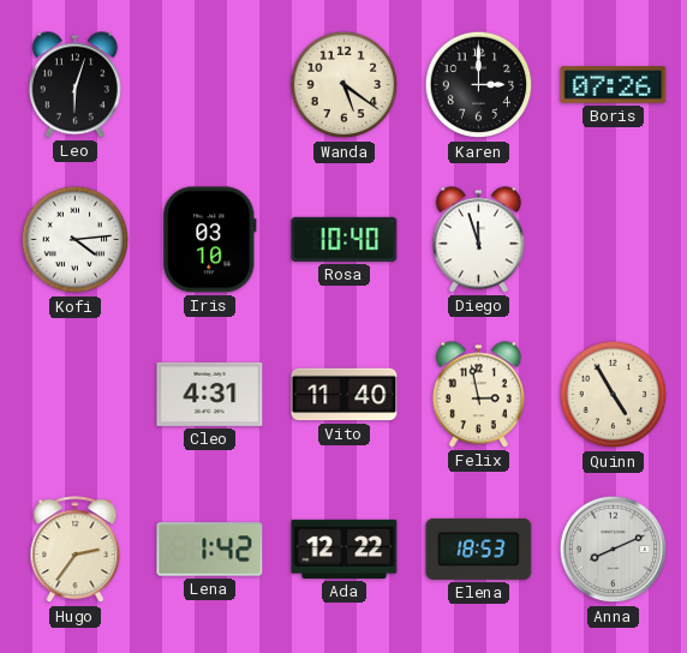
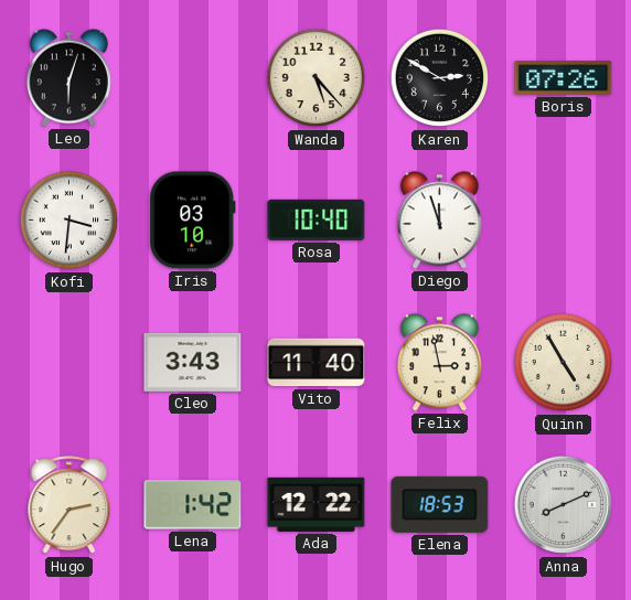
Wanda: 5:21 -> 5:23 (317, 78)
Karen: 3:00 -> 2:50 (440, 78)
Kofi: 4:14 -> 3:31 (69, 221)
Cleo: 4:31 -> 3:43 (193, 362)
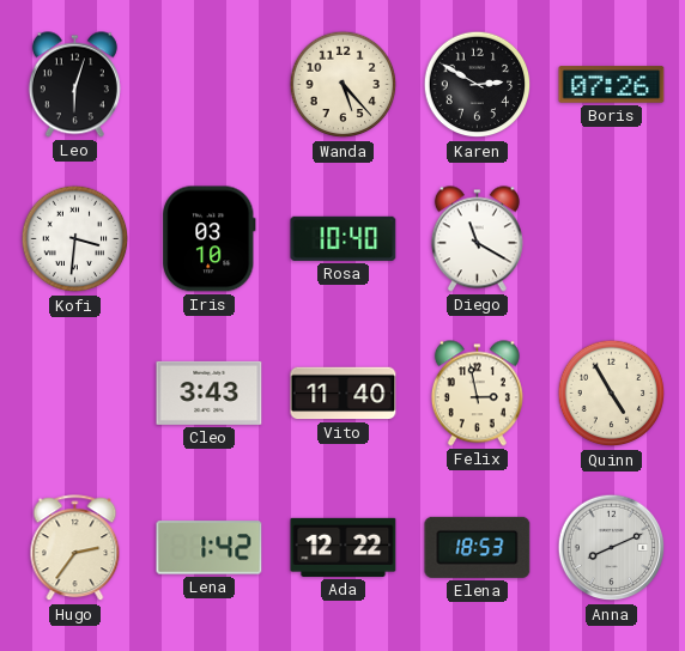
Diego: 11:57 -> 11:20 (477, 239)
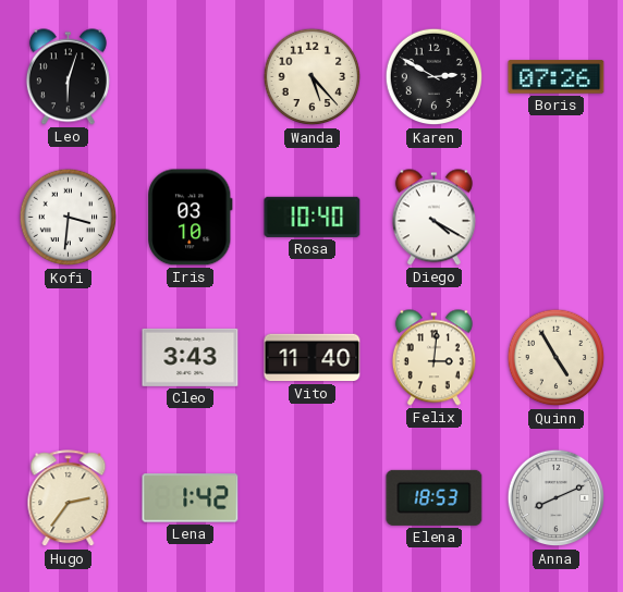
Diego: 11:20 -> 4:20 (433, 218)
Felix: 2:58 -> 3:01 (433, 358)
Ada: 12:22 -> none (344, 547)
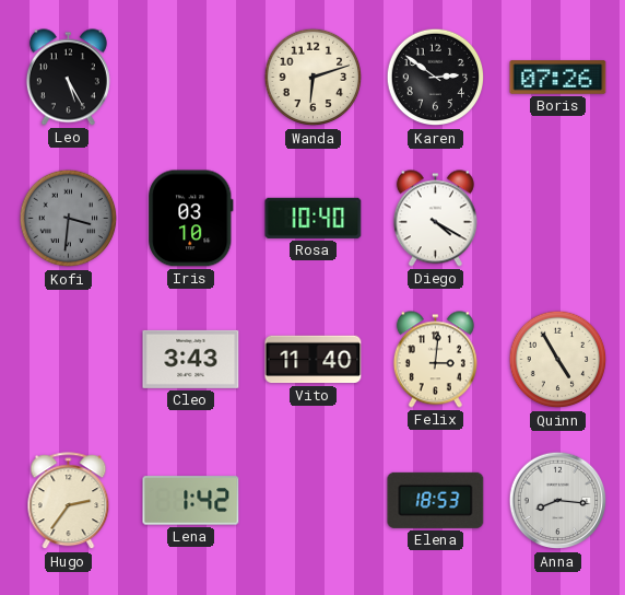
Leo: 6:03 -> 5:25 (68, 78)
Wanda: 5:23 -> 6:12 (314, 78)
Karen: 2:50 -> 2:51 (436, 78)
Kofi dial: white -> grey (69, 219)
Anna: 8:11 -> 8:16 (558, 501)
